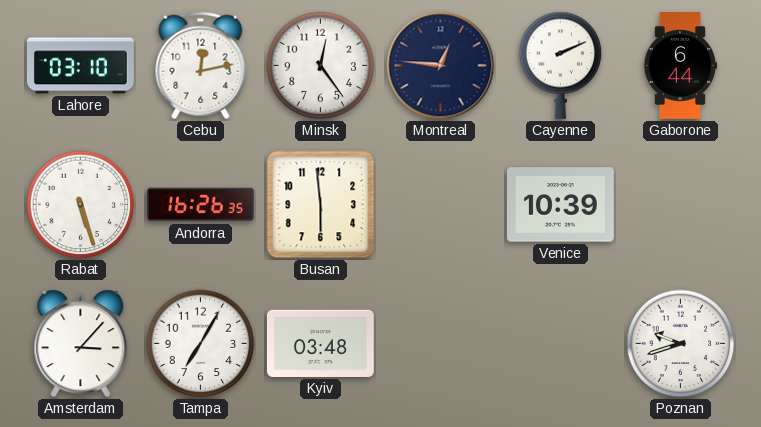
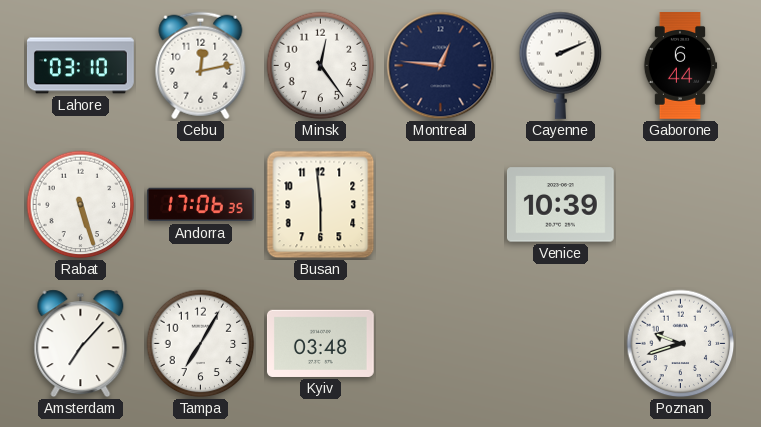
Andorra: 16:26 -> 17:06 (200, 205)
Amsterdam: 3:07 -> 7:07 (81, 344)
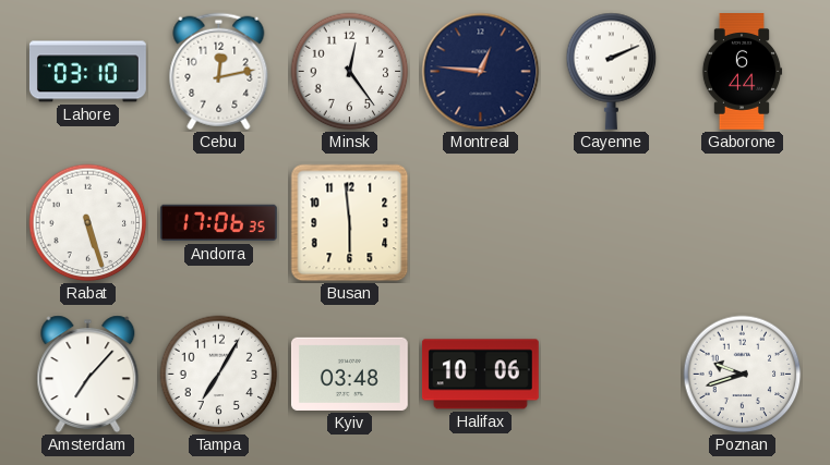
Venice: 10:39 -> none (560, 205)
Halifax: none -> 10:06 (480, 375)
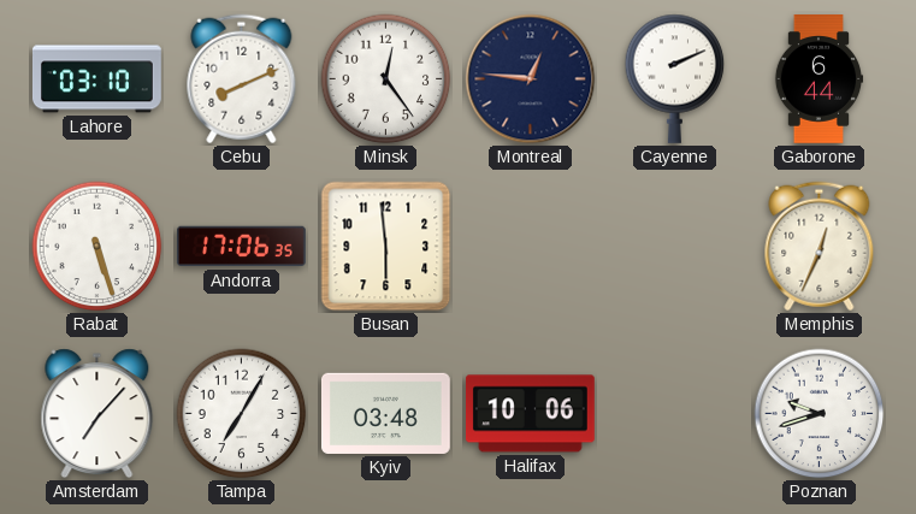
Cebu: 12:13 -> 8:11 (242, 79)
Memphis: none -> 12:34 (820, 247)
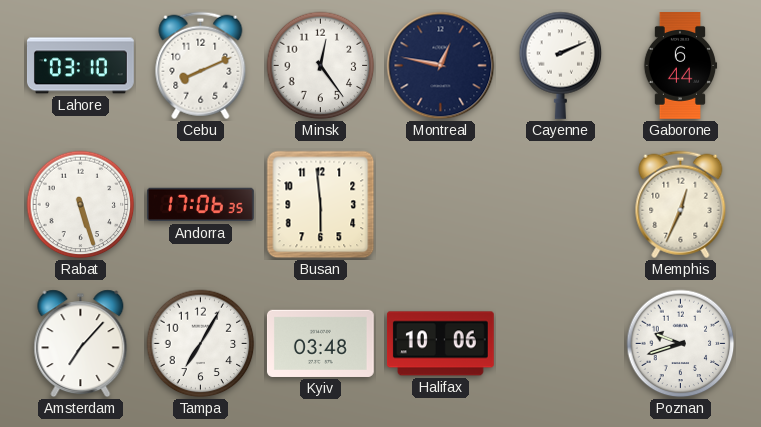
Montreal: 12:46 -> 12:47 (441, 66)
